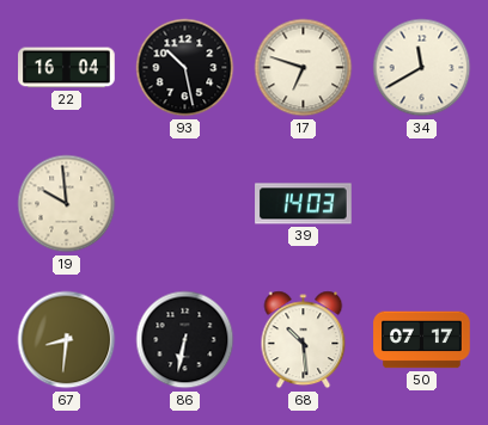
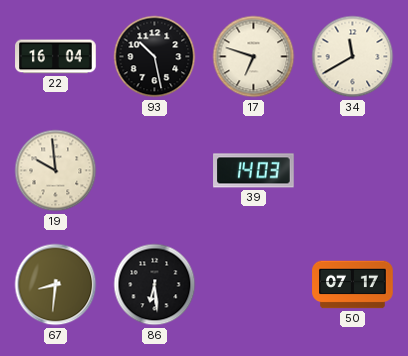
86: 6:32 -> 6:29 (155, 285)
68: 10:29 -> none (304, 340)
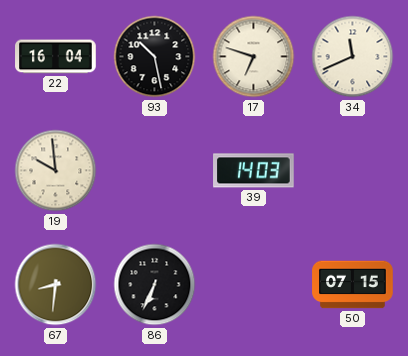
34: 11:40 -> 11:41 (353, 57)
86: 6:29 -> 6:34 (155, 285)
50: 07:17 -> 07:15 (353, 285)
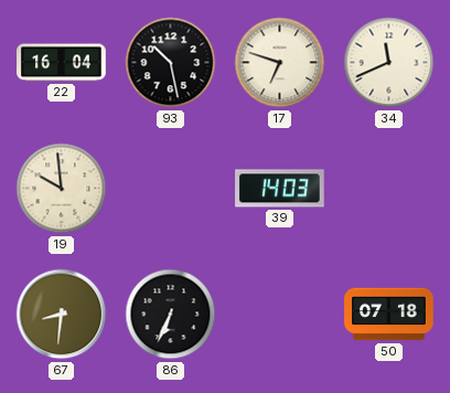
50: 07:15 -> 07:18 (389, 315)
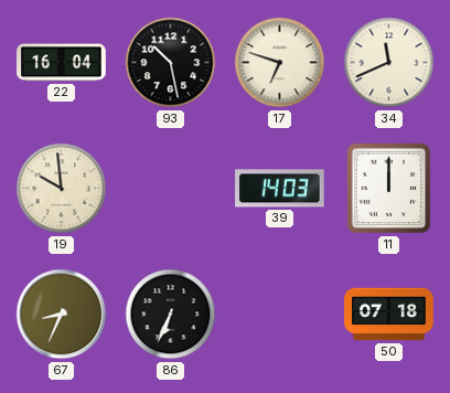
11: none -> 12:00 (389, 189)
67: 8:31 -> 8:34 (62, 315)
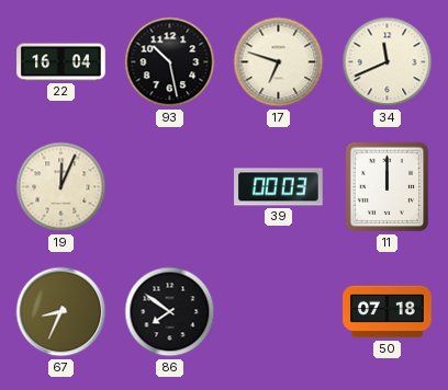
19: 9:59 -> 12:04 (61, 187)
39: 14:03 -> 00:03 (279, 187)
86: 6:34 -> 7:51 (170, 312)
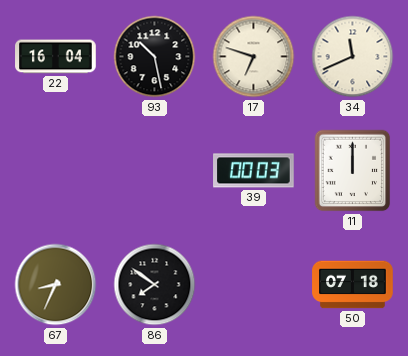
19: 12:04 -> none (61, 187)
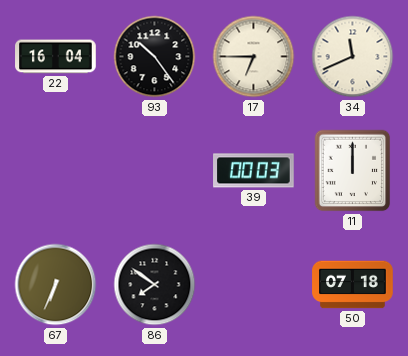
93: 10:28 -> 10:24 (155, 57)
17: 6:48 -> 6:45 (254, 57)
67: 8:34 -> 6:34 (56, 285)
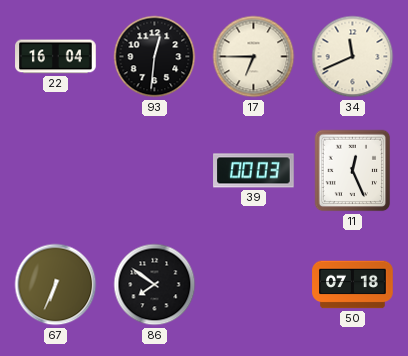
93: 10:24 -> 12:31 (155, 57)
11: 12:00 -> 12:26 (353, 171)
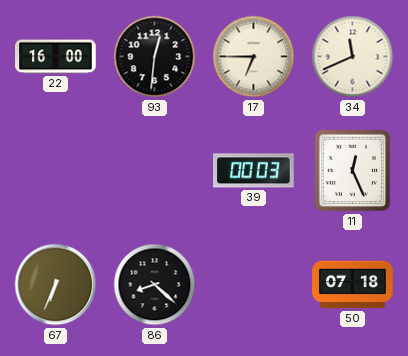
22: 16:04 -> 16:00 (56, 57)
86: 7:51 -> 8:22 (155, 285)
